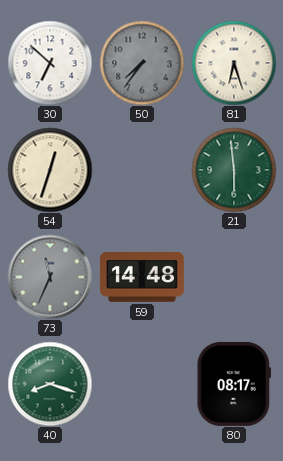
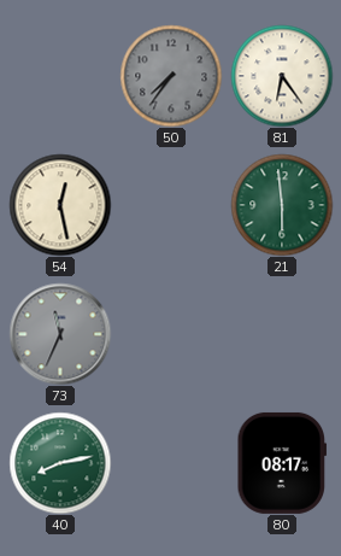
30: 6:52 -> none (50, 63)
81: 6:27 -> 6:24 (282, 76)
54: 12:33 -> 12:28 (60, 205)
59: 14:48 -> none (142, 278)
40: 8:18 -> 8:13 (60, 463)
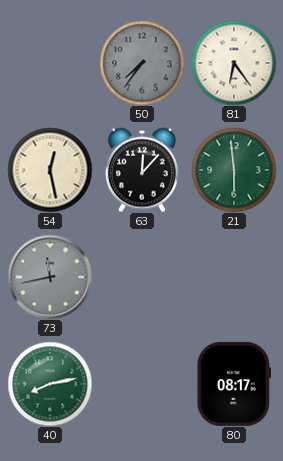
63: none -> 12:07 (142, 170)
73: 11:34 -> 11:43 (50, 277)
